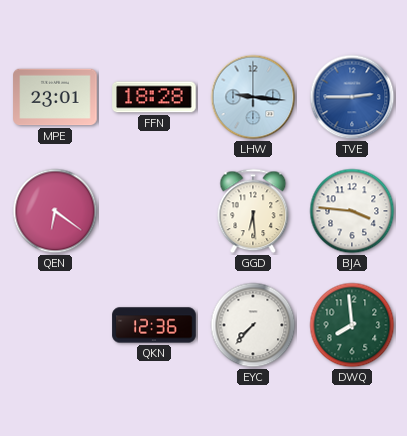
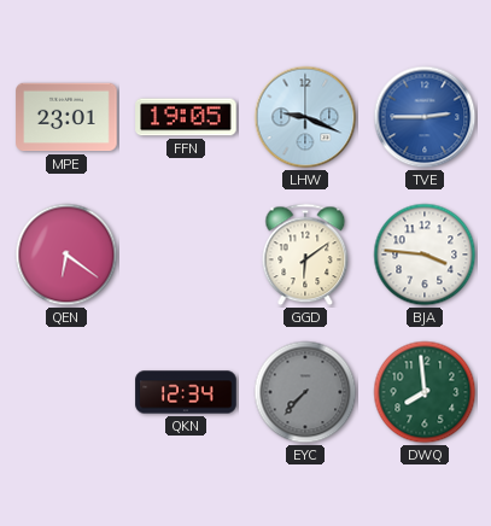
FFN: 18:28 -> 19:05 (186, 117)
LHW: 9:16 -> 9:19 (305, 117)
GGD: 6:29 -> 6:09 (305, 255)
QKN: 12:36 -> 12:34 (186, 392)
EYC dial: white -> grey (305, 392)
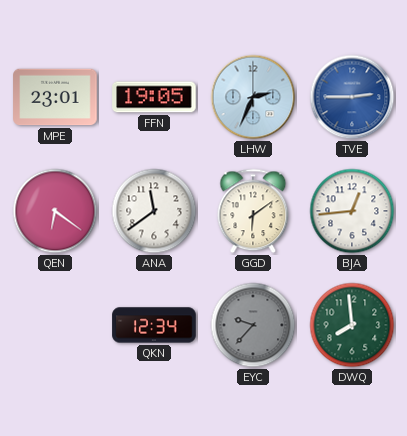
LHW: 9:19 -> 2:34 (253, 97)
ANA: none -> 11:39 (154, 211)
BJA: 3:46 -> 12:44 (352, 211)
EYC: 7:37 -> 9:37 (253, 325)
